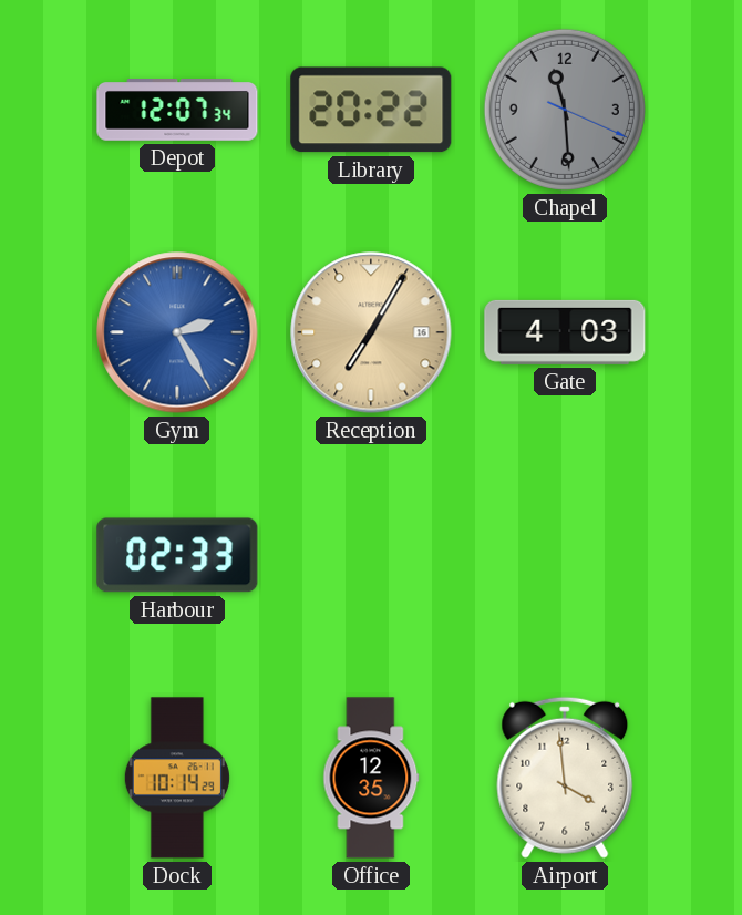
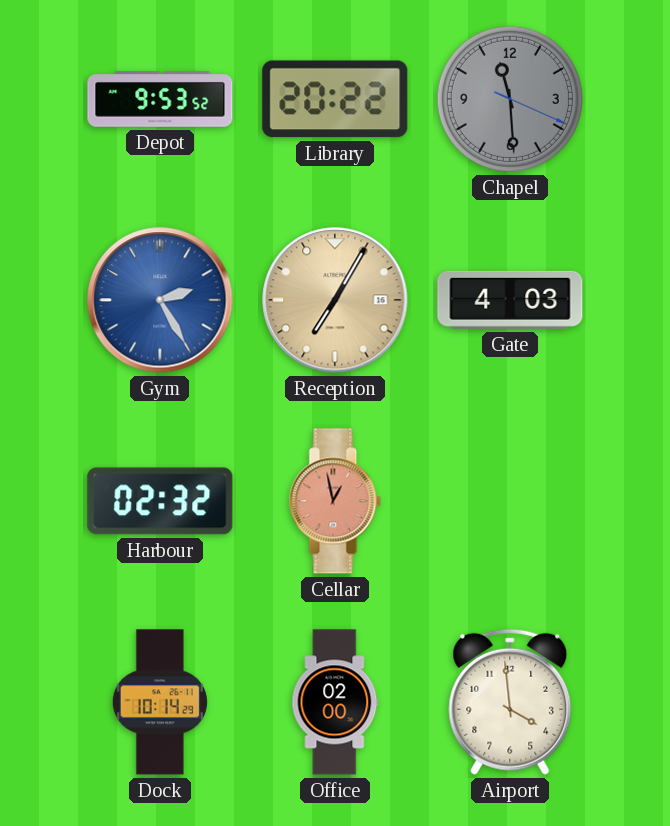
Depot: 12:07 -> 9:53 (160, 99)
Harbour: 02:33 -> 02:32 (160, 501)
Cellar: none -> 12:58 (335, 501)
Office: 12:35 -> 02:00 (335, 702)
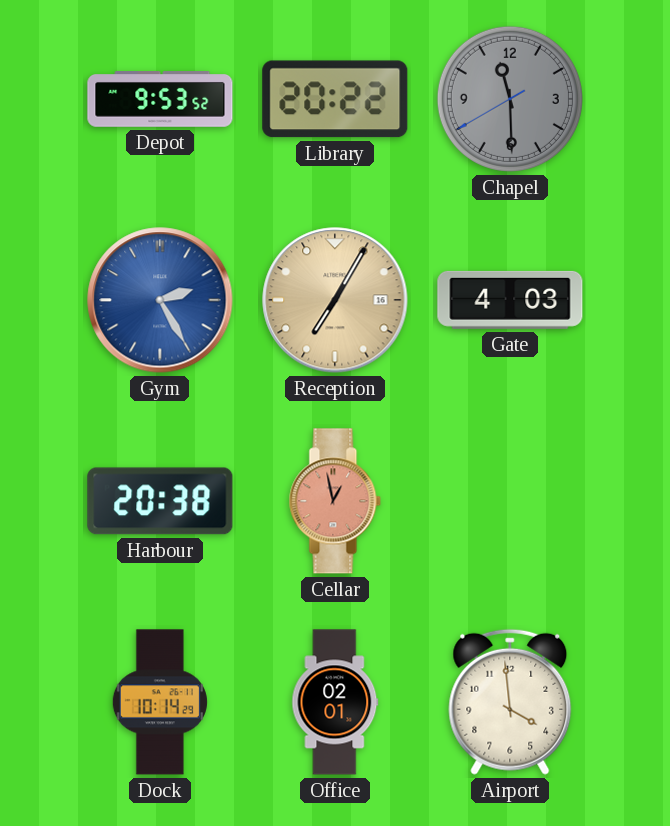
Chapel: 11:29:19 -> 11:29:40 (510, 99)
Harbour: 02:32 -> 20:38 (160, 501)
Office: 02:00 -> 02:01 (335, 702)
